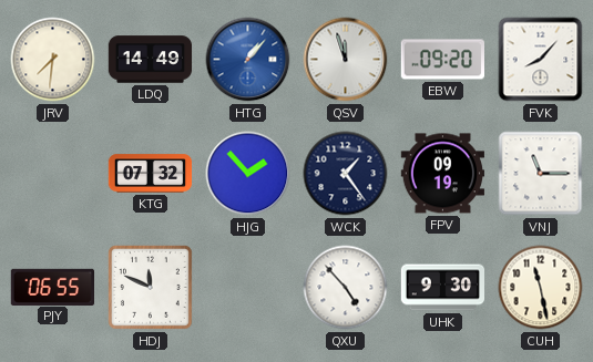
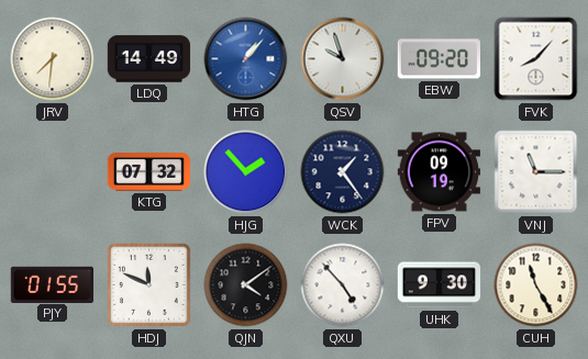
QSV: 11:57 -> 9:57 (343, 59)
PJY: 06:55 -> 01:55 (52, 284)
QJN: none -> 4:09 (246, 285)
CUH: 11:28 -> 11:25 (536, 285)
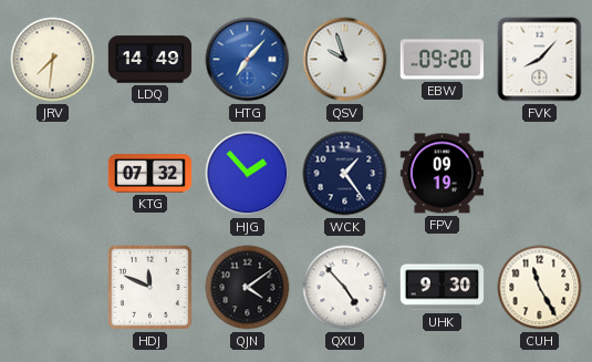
HTG: 1:07 -> 7:07 (248, 60)
VNJ: 11:15 -> none (536, 172)
PJY: 01:55 -> none (52, 284)
